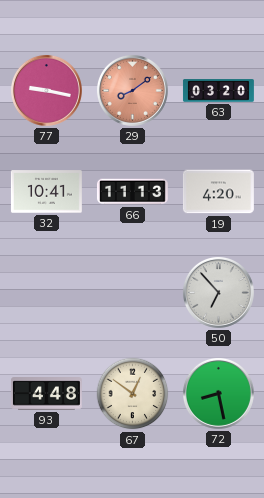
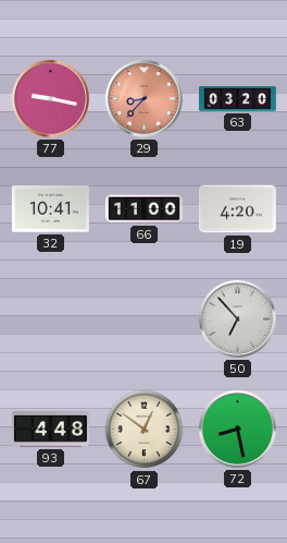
29: 8:09 -> 8:37 (143, 98)
66: 11:13 -> 11:00 (143, 209)
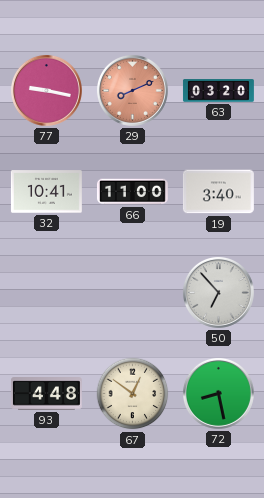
29: 8:37 -> 8:11 (132, 90)
19: 4:20 -> 3:40 (218, 192)
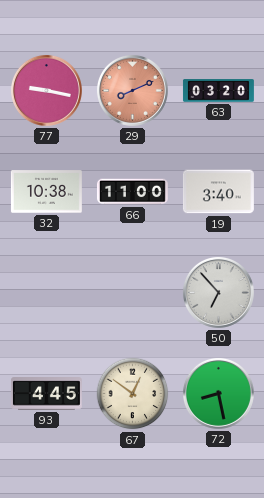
32: 10:41 -> 10:38 (46, 192)
93: 4:48 -> 4:45 (46, 394)
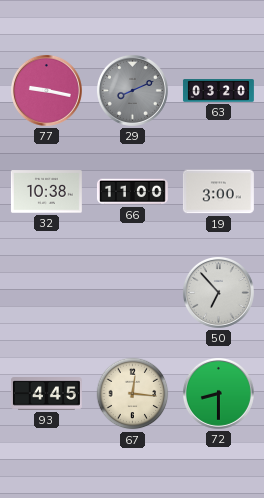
29 dial: salmon -> grey (132, 90)
19: 3:40 -> 3:00 (218, 192)
67: 12:51 -> 12:16 (133, 394)
72: 8:28 -> 8:30 (218, 393)
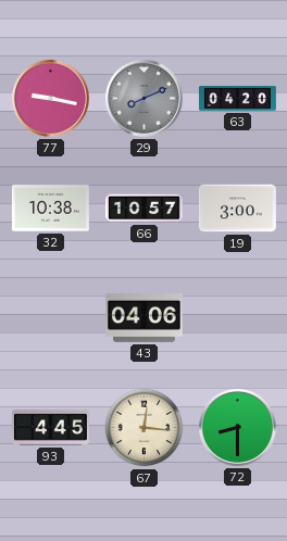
63: 03:20 -> 04:20 (237, 99)
66: 11:00 -> 10:57 (143, 209)
43: none -> 04:06 (143, 318)
50: 6:53 -> none (218, 292)
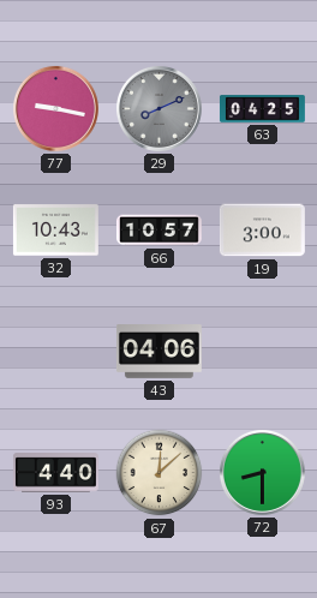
63: 04:20 -> 04:25 (262, 109)
32: 10:38 -> 10:43 (55, 231)
93: 4:45 -> 4:40 (55, 473)
67: 12:16 -> 12:08 (160, 473)
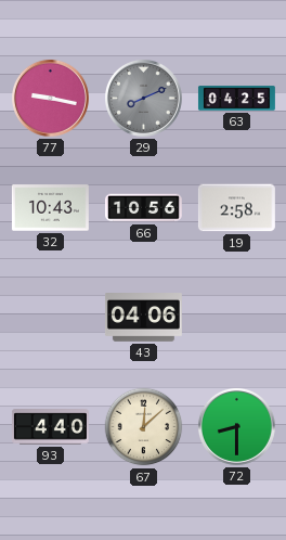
66: 10:57 -> 10:56 (143, 208)
19: 3:00 -> 2:58 (236, 208)
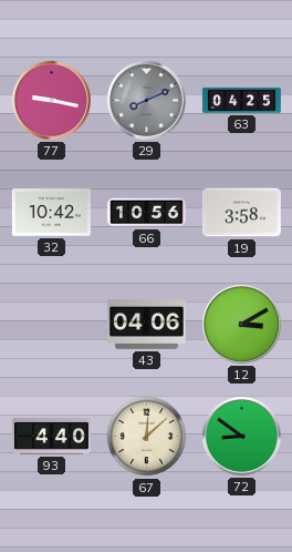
32: 10:43 -> 10:42 (51, 213)
19: 2:58 -> 3:58 (241, 213)
12: none -> 3:10 (241, 324)
72: 8:30 -> 8:51 (241, 436)
